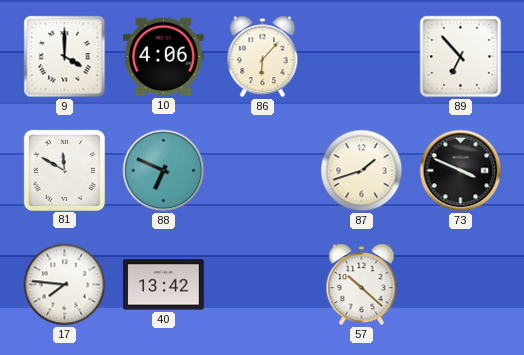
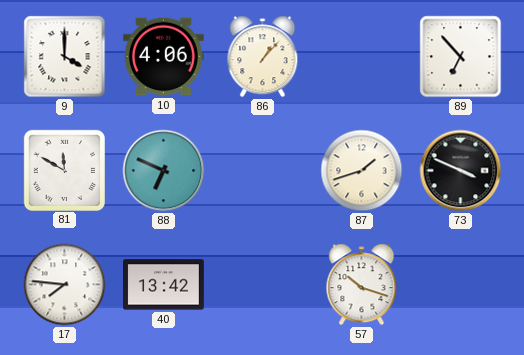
86: 6:07 -> 1:07 (263, 57)
57: 10:22 -> 10:18 (362, 285)
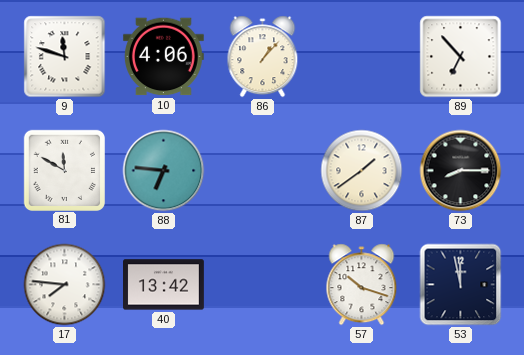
9: 4:00 -> 11:48 (65, 57)
88: 6:49 -> 6:46 (164, 171)
87: 1:42 -> 1:39 (362, 171)
73: 3:49 -> 8:15 (461, 171)
53: none -> 11:58 (461, 285)
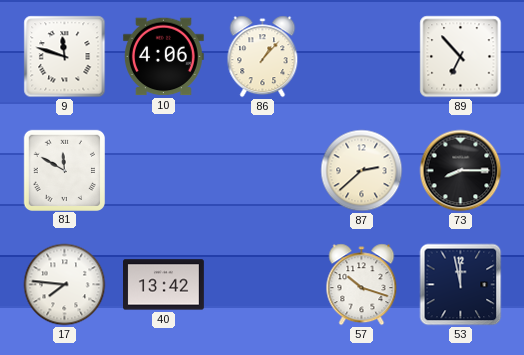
88: 6:46 -> none (164, 171)
87: 1:39 -> 2:38 (362, 171)
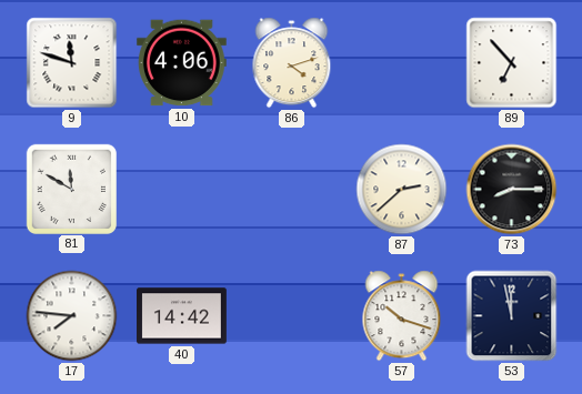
86: 1:07 -> 4:12 (292, 63)
40: 13:42 -> 14:42 (182, 316)
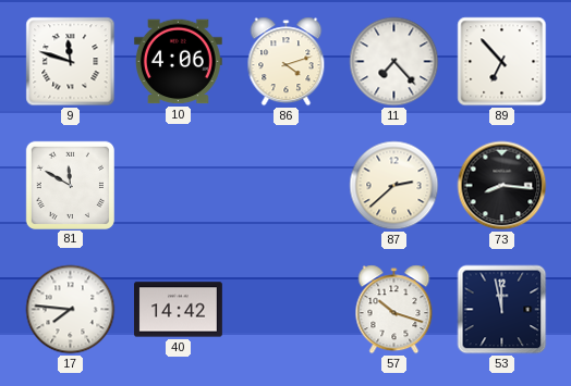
11: none -> 7:23 (394, 62)
73: 8:15 -> 8:16 (502, 186)
